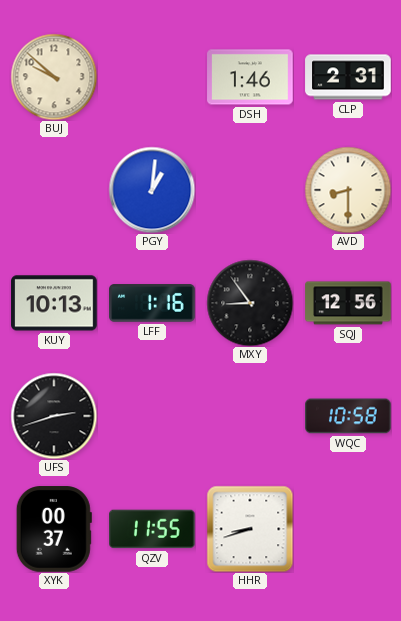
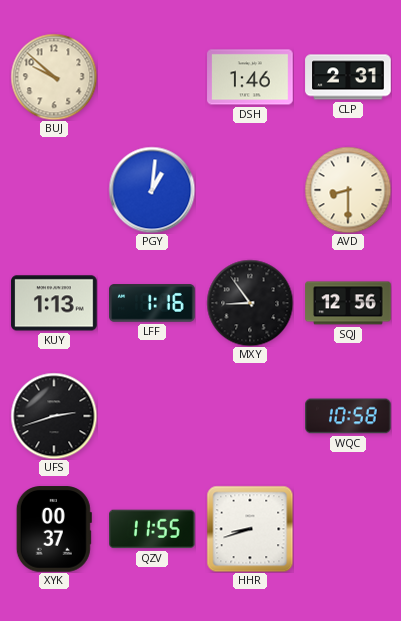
KUY: 10:13 -> 1:13 (54, 303)
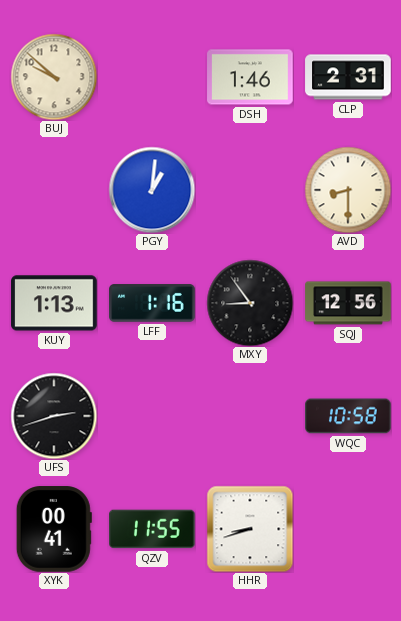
XYK: 00:37 -> 00:41 (54, 529)
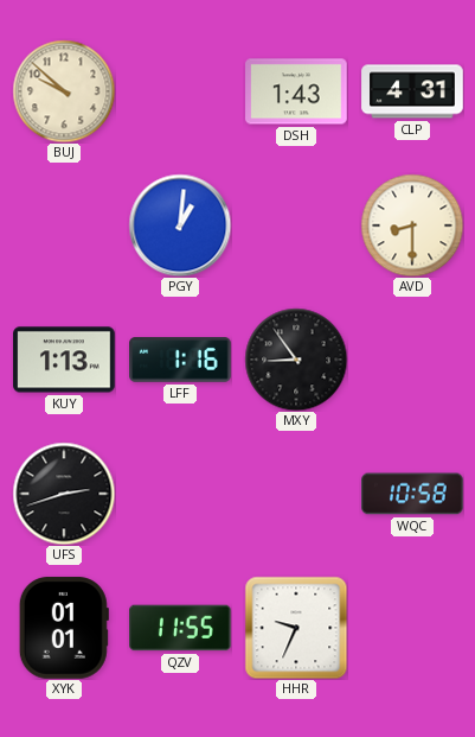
DSH: 1:46 -> 1:43 (296, 91)
CLP: 2:31 -> 4:31 (412, 91)
SQJ: 12:56 -> none (348, 303)
XYK: 00:41 -> 01:01 (64, 628)
HHR: 8:42 -> 9:34 (296, 628)
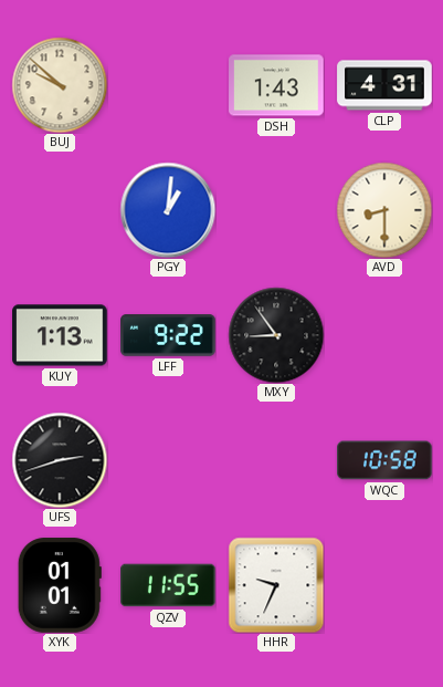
LFF: 1:16 -> 9:22 (168, 335)
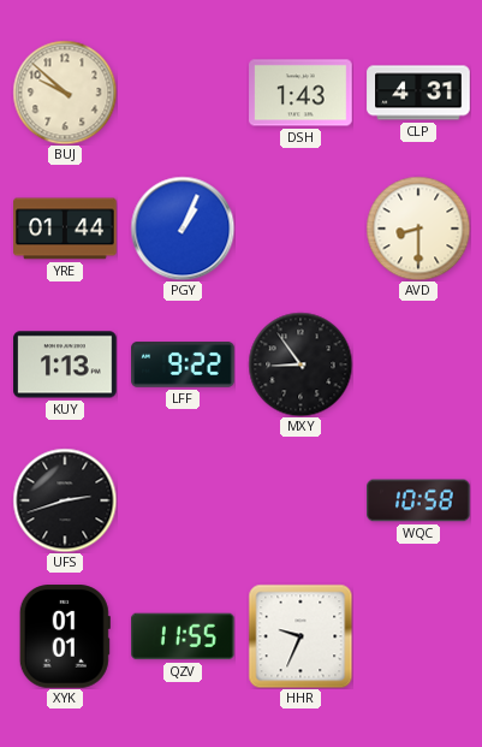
YRE: none -> 01:44 (65, 229)
PGY: 1:01 -> 1:04 (183, 229)
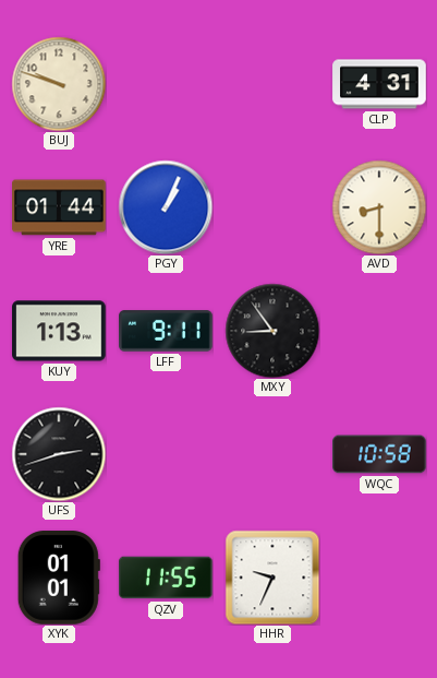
BUJ: 9:52 -> 9:48 (59, 84)
DSH: 1:43 -> none (300, 93)
LFF: 9:22 -> 9:11 (166, 331)
